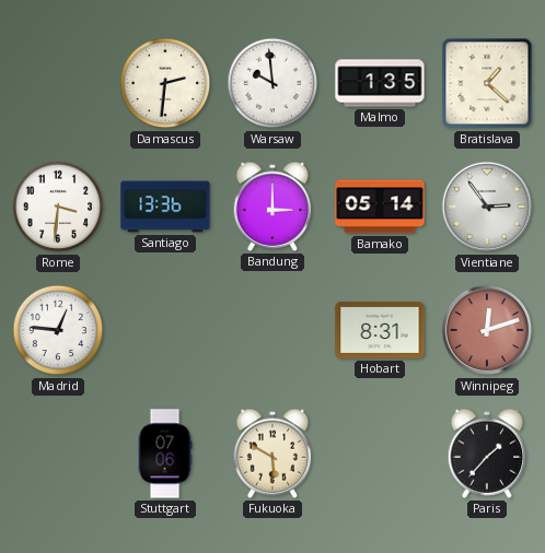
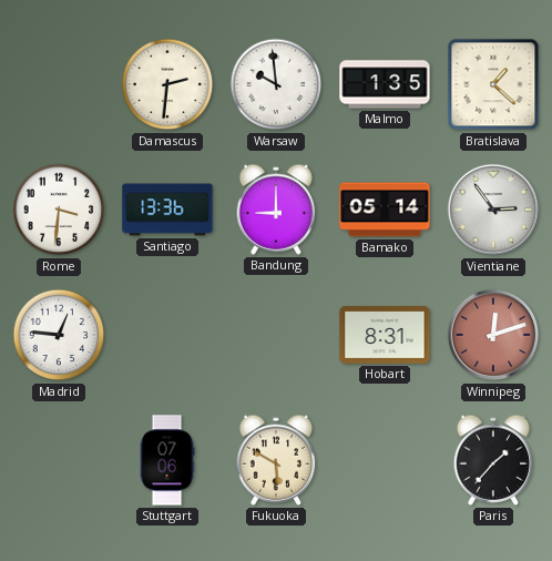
Bandung: 3:00 -> 9:00 (276, 210)
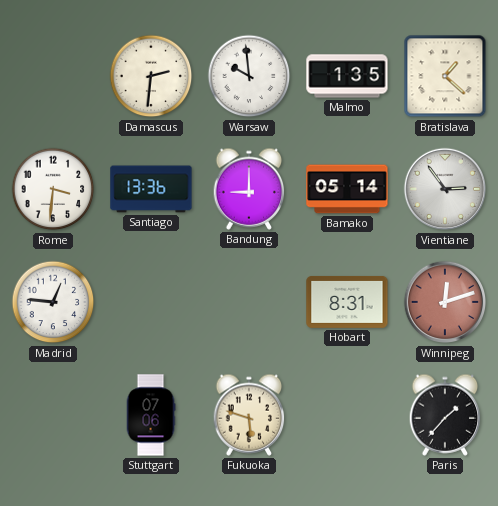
Fukuoka: 5:50 -> 5:48 (249, 415)
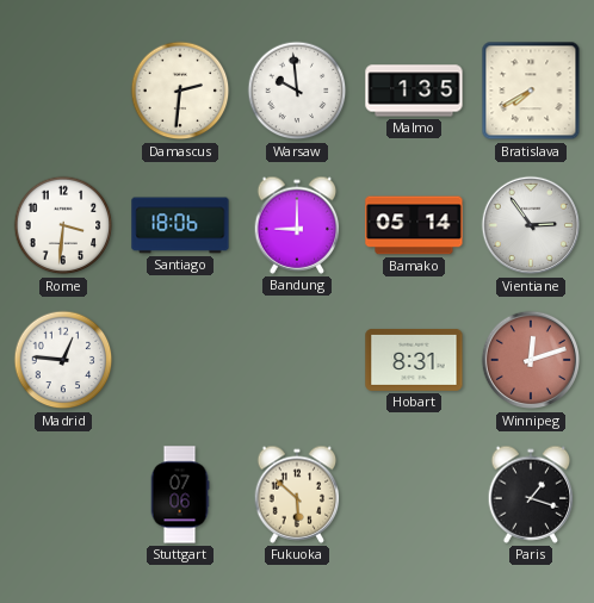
Bratislava: 1:22 -> 7:40 (531, 91)
Santiago: 13:36 -> 18:06 (180, 225)
Fukuoka: 5:48 -> 5:52 (297, 495)
Paris: 1:37 -> 1:18 (531, 495)
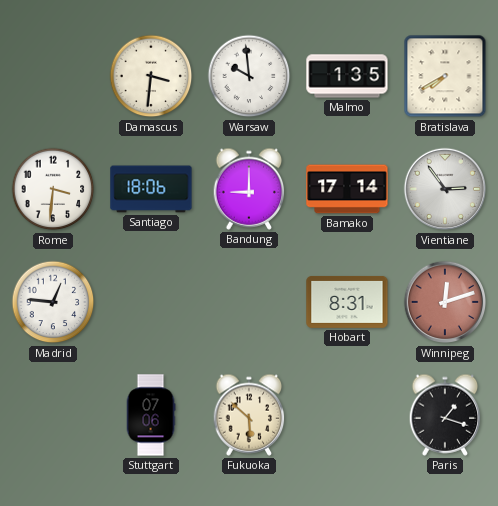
Damascus: 2:31 -> 3:31 (151, 76)
Bamako: 05:14 -> 17:14 (347, 189)
